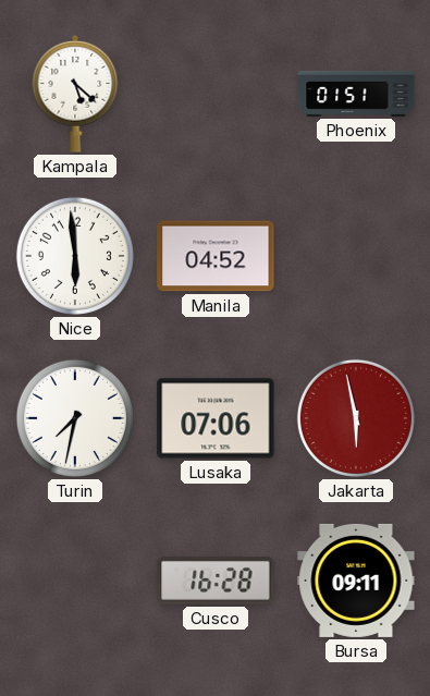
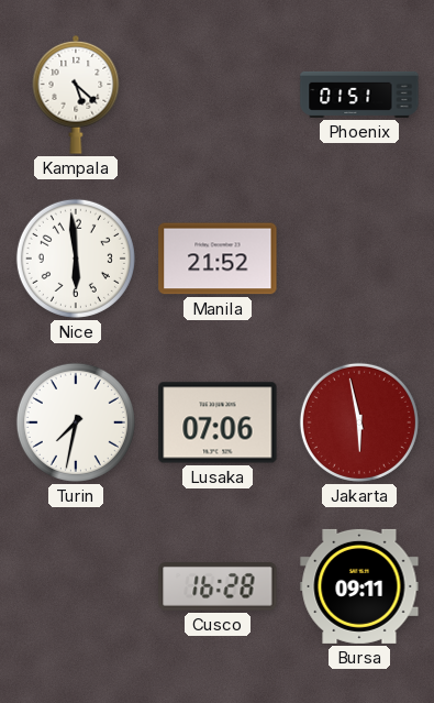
Manila: 04:52 -> 21:52 (218, 259)
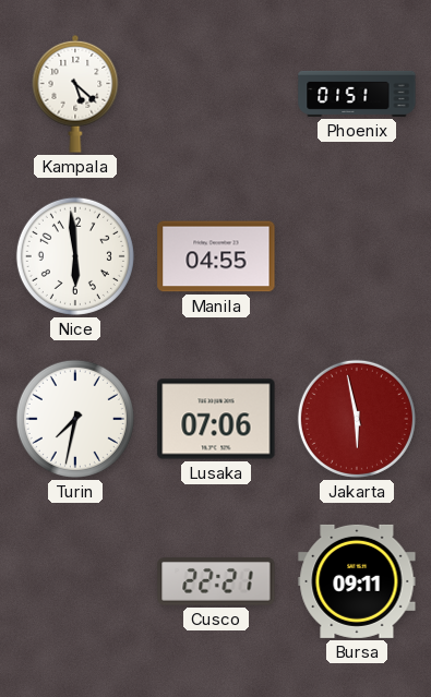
Manila: 21:52 -> 04:55 (216, 256)
Cusco: 16:28 -> 22:21 (216, 582)
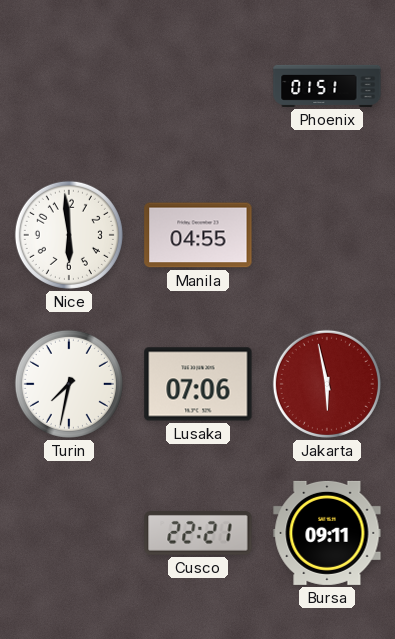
Kampala: 5:22 -> none (75, 94)
